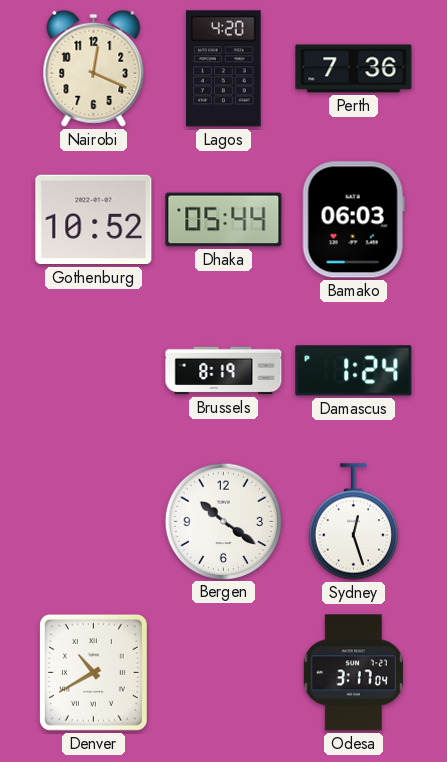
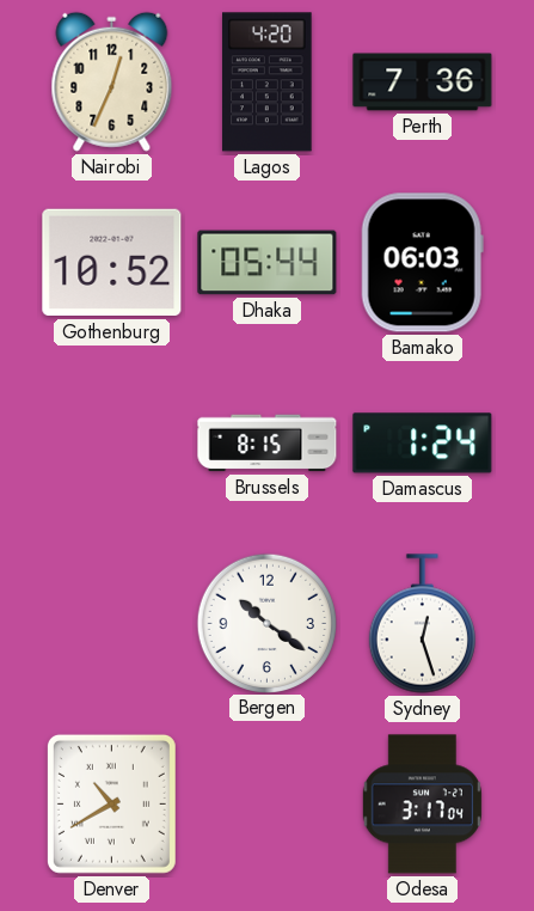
Nairobi: 12:19 -> 12:34 (112, 81)
Brussels: 8:19 -> 8:15 (268, 444)
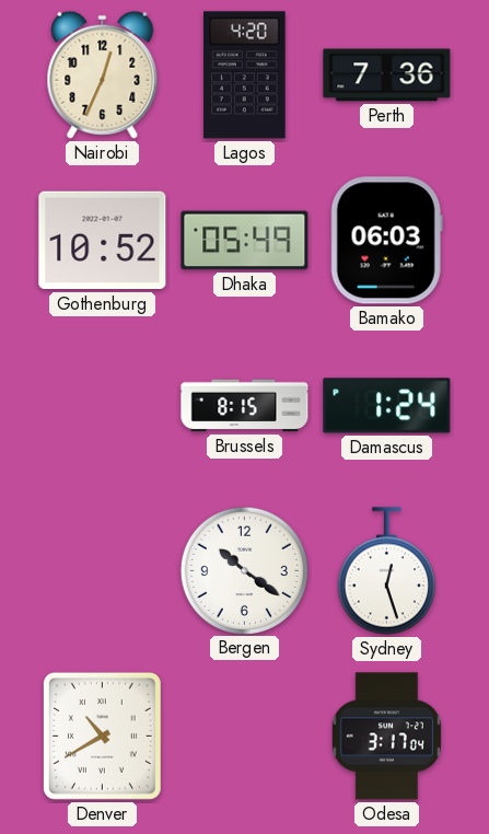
Dhaka: 05:44 -> 05:49 (245, 241)
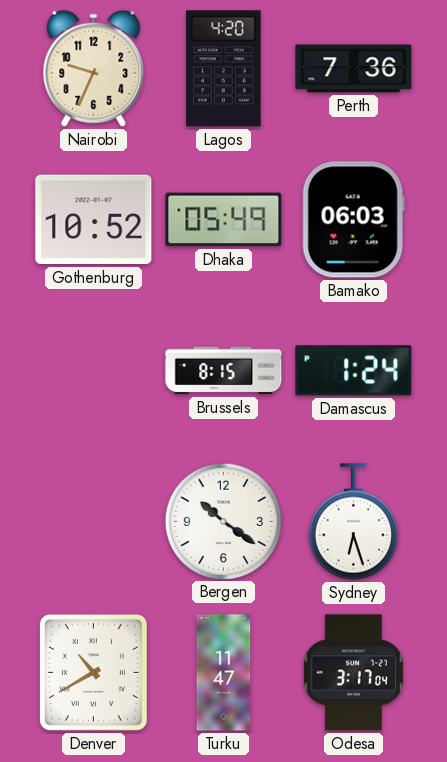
Nairobi: 12:34 -> 9:34 (94, 68)
Sydney: 12:27 -> 6:27 (353, 522)
Turku: none -> 11:47 (224, 673)
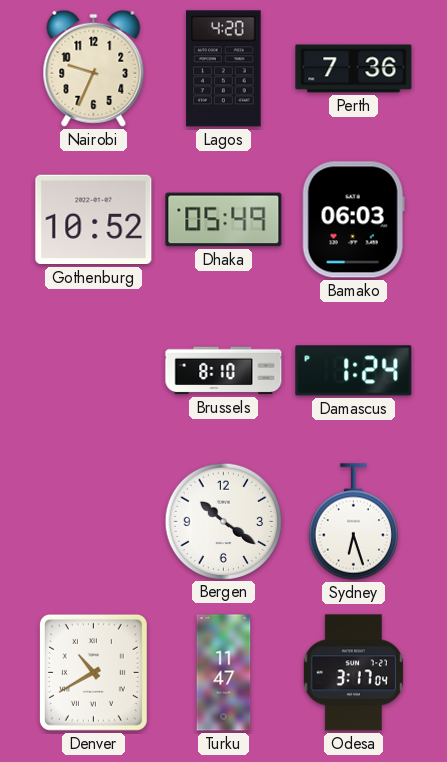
Brussels: 8:15 -> 8:10 (224, 371)
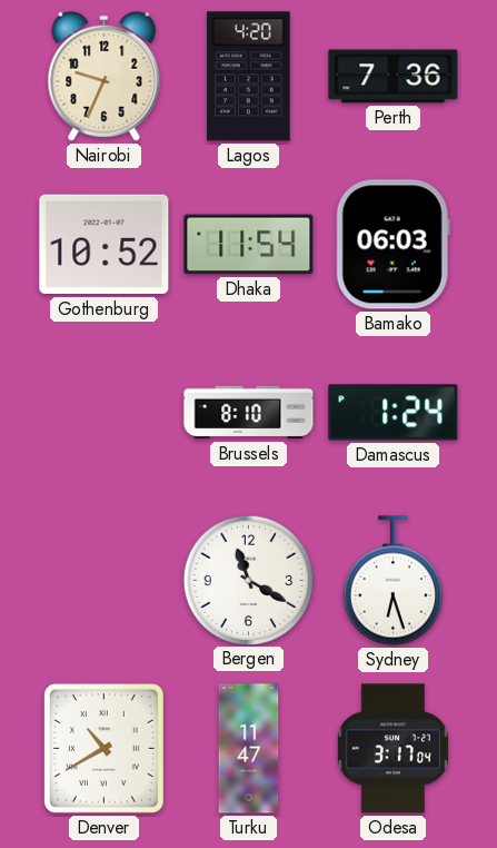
Dhaka: 05:49 -> 11:54 (249, 245)
Bergen: 10:21 -> 11:20 (248, 580)
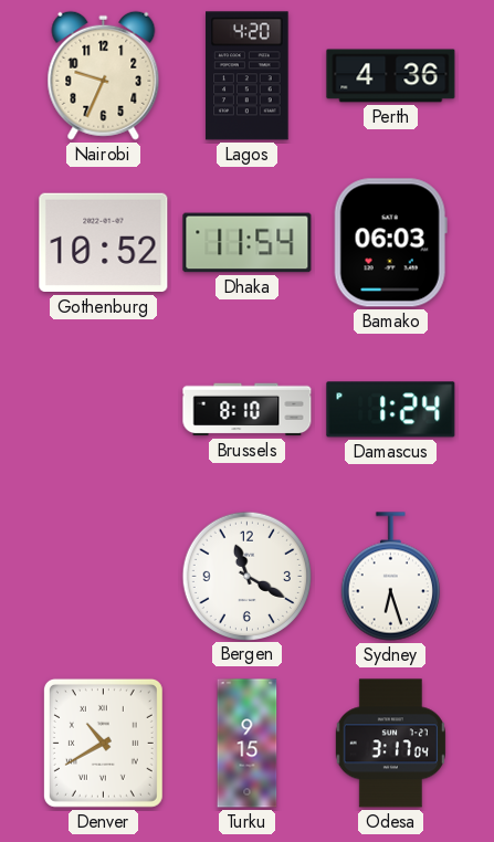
Perth: 7:36 -> 4:36 (391, 76)
Turku: 11:47 -> 9:15 (248, 744)
